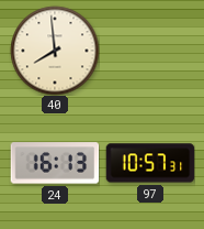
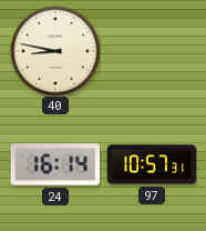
40: 7:59 -> 8:47 (55, 51)
24: 16:13 -> 16:14 (55, 164)
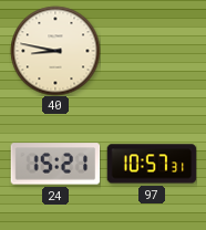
24: 16:14 -> 15:21 (55, 164)
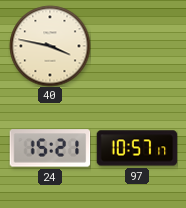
40: 8:47 -> 3:47 (50, 46)
97: 10:57:31 -> 10:57:17 (137, 148)
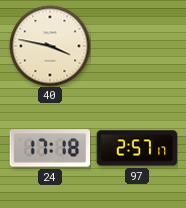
24: 15:21 -> 17:18 (50, 148)
97: 10:57 -> 2:57 (137, 148)
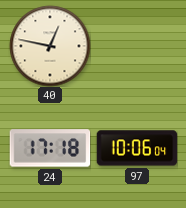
40: 3:47 -> 12:47 (50, 46)
97: 2:57 -> 10:06 (137, 148)
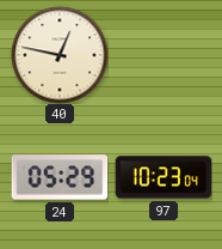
24: 17:18 -> 05:29 (60, 177)
97: 10:06 -> 10:23 (164, 177)
